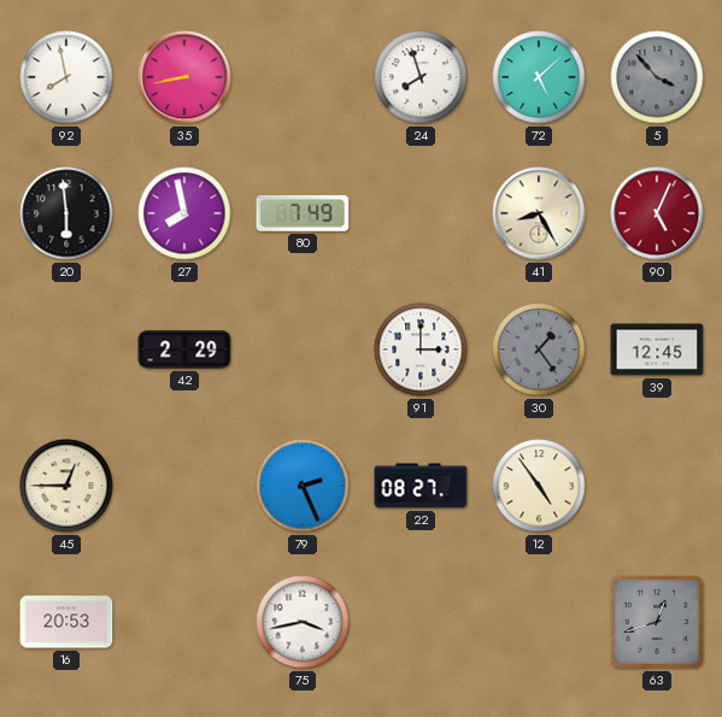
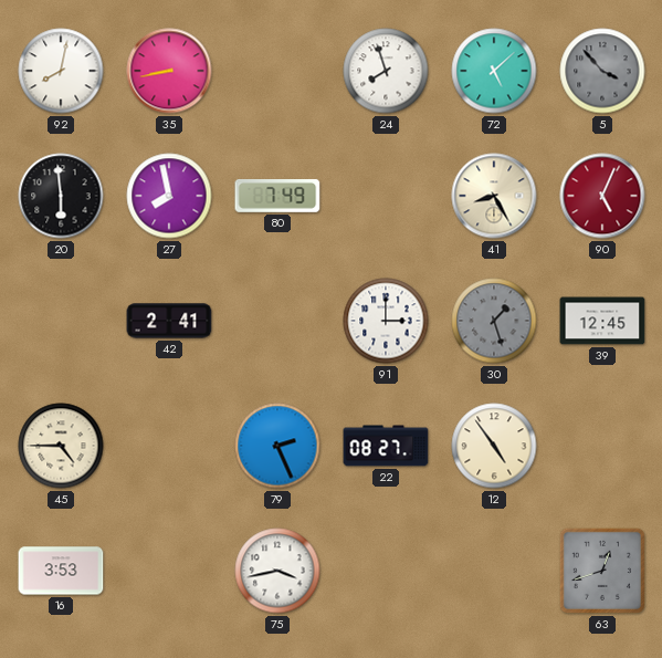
92: 7:58 -> 8:02 (61, 71)
42: 2:29 -> 2:41 (169, 321)
30: 1:24 -> 1:27 (494, 321)
45: 12:45 -> 4:45 (61, 446)
16: 20:53 -> 3:53 (61, 571)
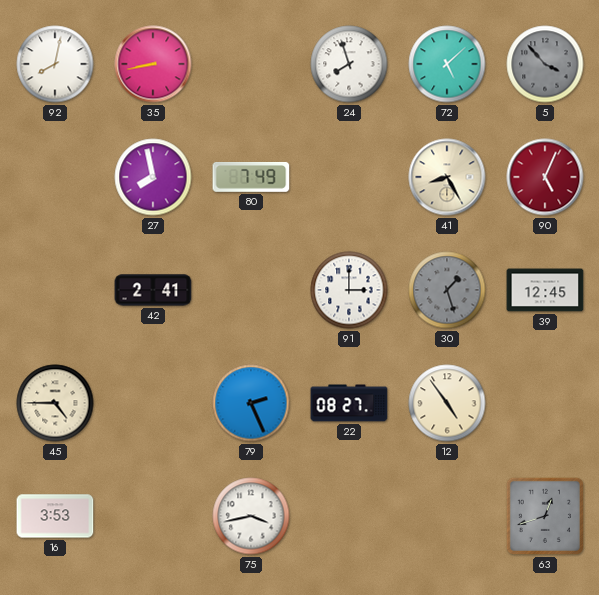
20: 5:59 -> none (61, 196)
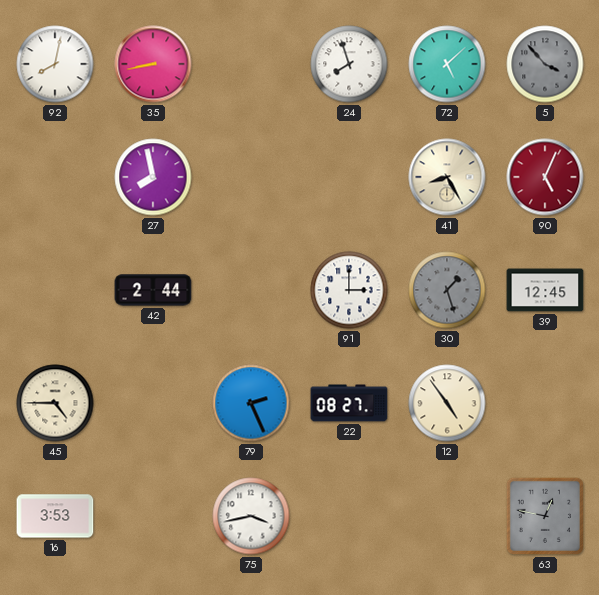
80: 7:49 -> none (251, 177)
42: 2:41 -> 2:44 (153, 290)
63: 12:42 -> 12:47 (545, 516)
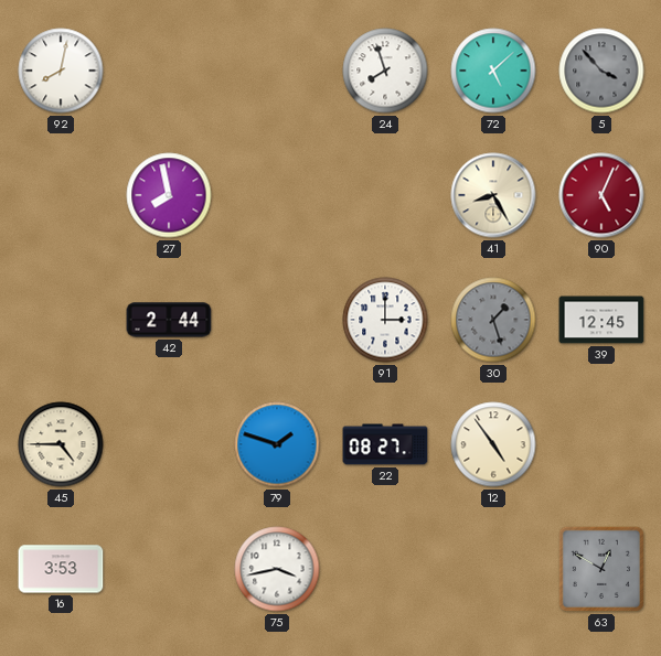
35: 8:43 -> none (153, 64)
79: 2:26 -> 1:48 (277, 444)
63: 12:47 -> 12:50 (601, 569)
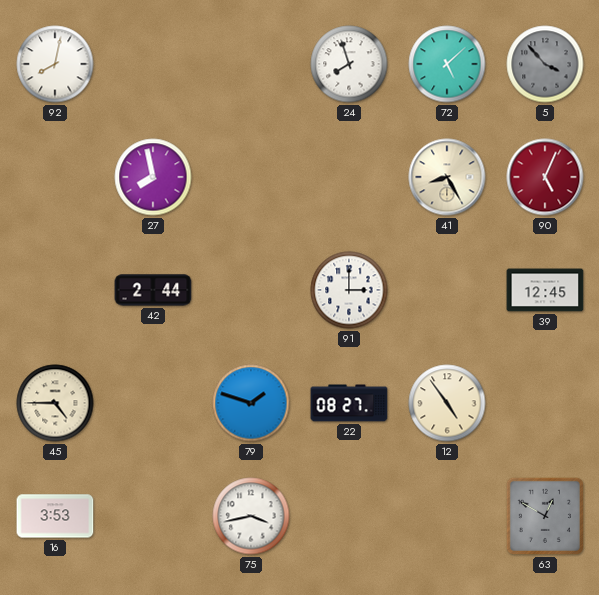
30: 1:27 -> none (493, 320)
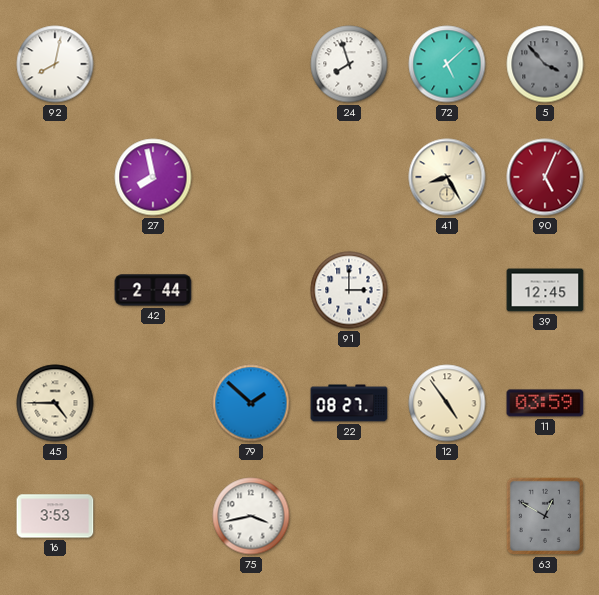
79: 1:48 -> 1:52 (251, 403)
11: none -> 03:59 (545, 403)
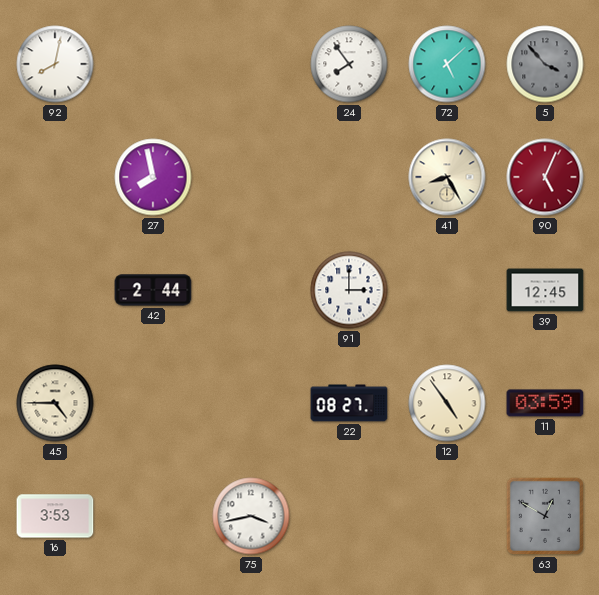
24: 7:57 -> 7:54 (349, 64)
79: 1:52 -> none (251, 403)
